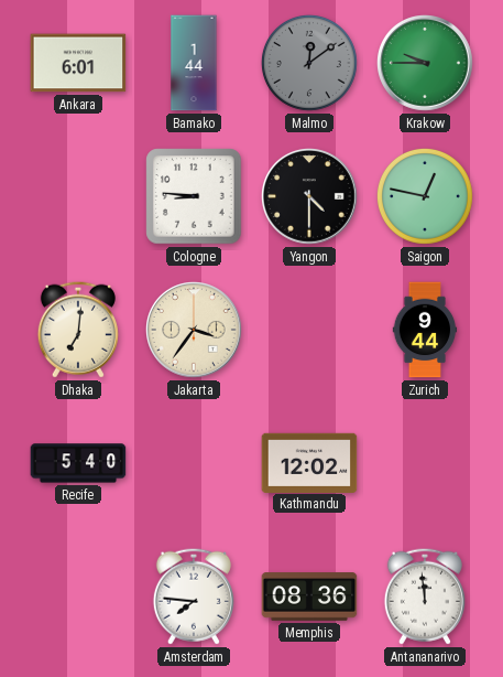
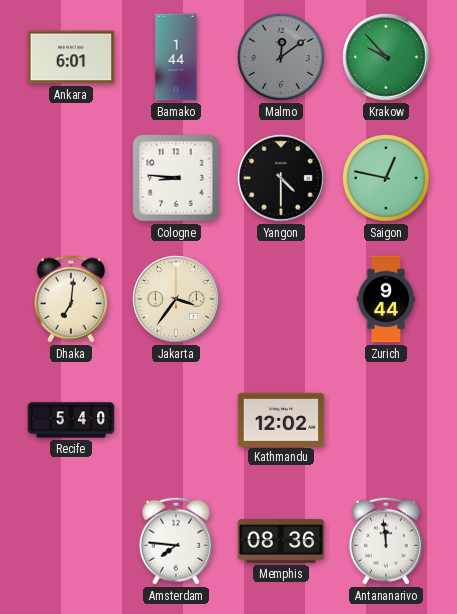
Krakow: 9:45 -> 9:53 (387, 58)
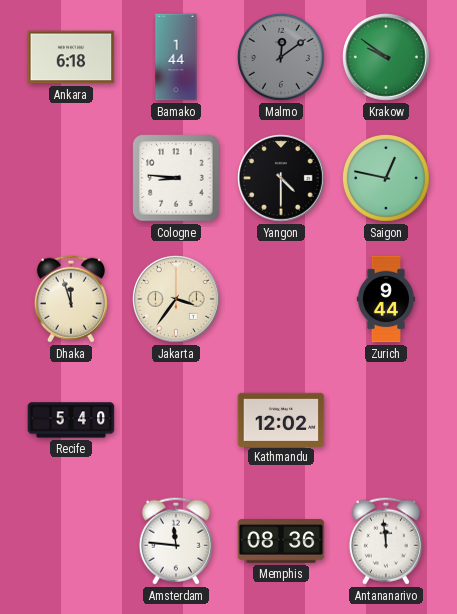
Ankara: 6:01 -> 6:18 (71, 57)
Krakow: 9:53 -> 9:51 (387, 58)
Dhaka: 7:01 -> 11:57 (71, 299)
Amsterdam: 7:46 -> 11:46 (176, 541)
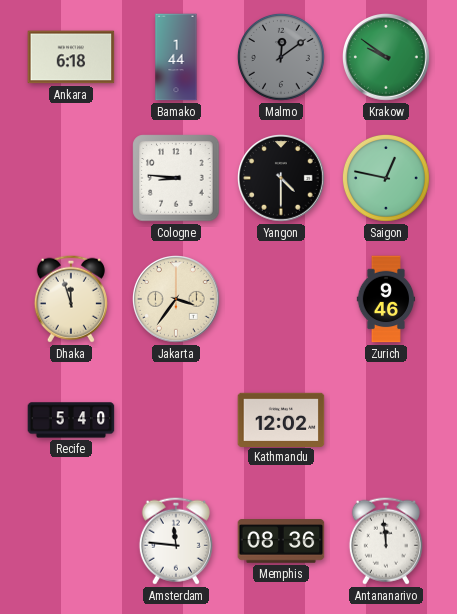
Zurich: 9:44 -> 9:46 (386, 299)
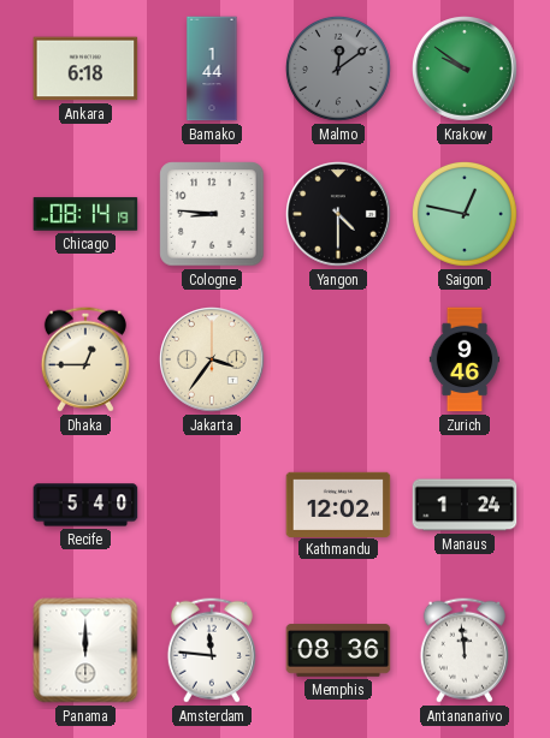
Chicago: none -> 08:14 (85, 214)
Dhaka: 11:57 -> 12:45 (85, 359)
Manaus: none -> 1:24 (465, 505)
Panama: none -> 12:00 (85, 650)
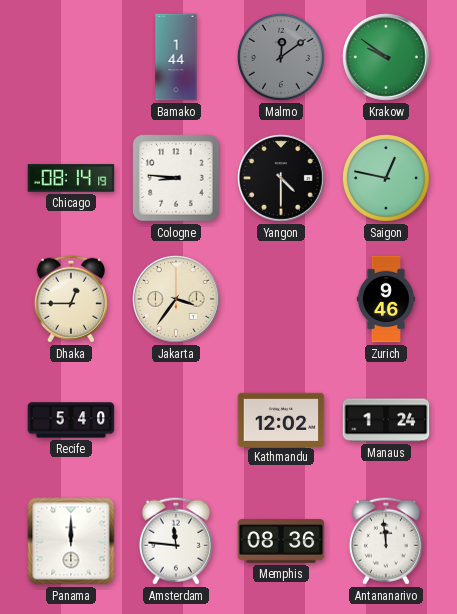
Ankara: 6:18 -> none (85, 69)
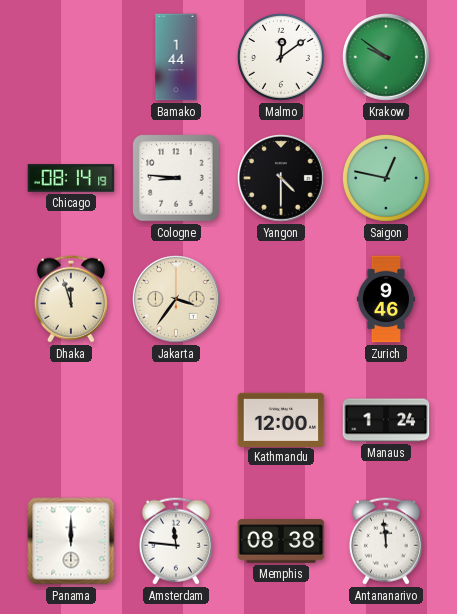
Malmo dial: grey -> white (281, 57)
Dhaka: 12:45 -> 11:57 (71, 299)
Recife: 5:40 -> none (71, 420)
Kathmandu: 12:02 -> 12:00 (281, 419)
Memphis: 08:36 -> 08:38 (281, 541)
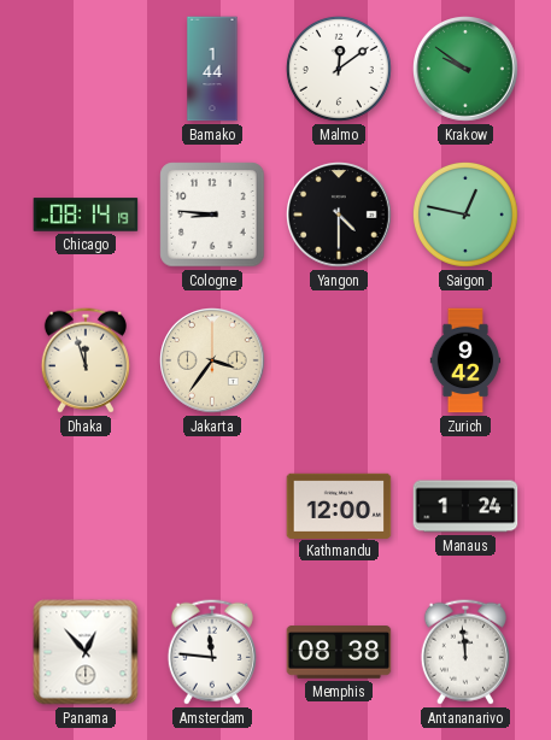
Zurich: 9:46 -> 9:42 (465, 360)
Panama: 12:00 -> 12:53 (86, 652)
